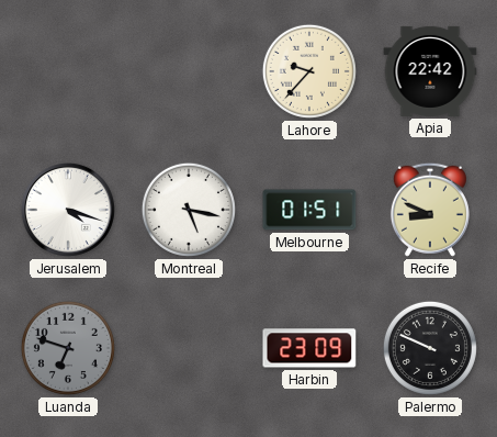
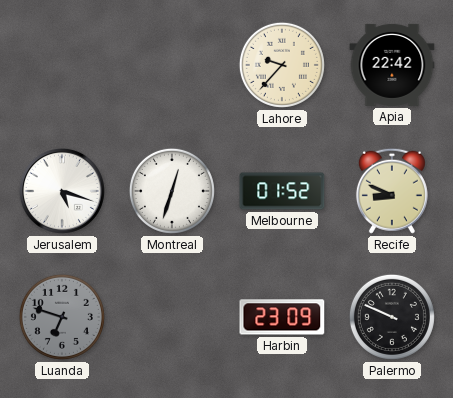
Jerusalem: 4:18 -> 5:18 (62, 191)
Montreal: 5:17 -> 12:33 (172, 191)
Melbourne: 01:51 -> 01:52 (282, 191)
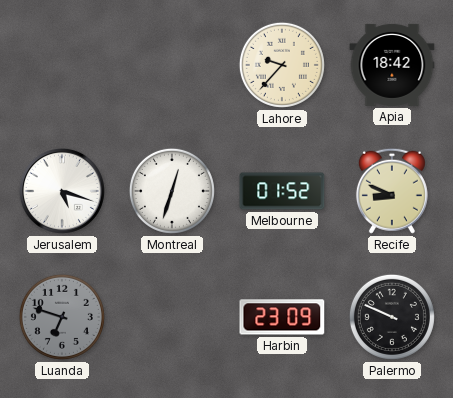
Apia: 22:42 -> 18:42 (392, 65)
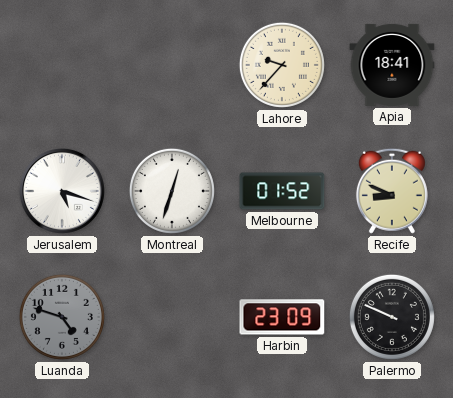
Apia: 18:42 -> 18:41 (392, 65)
Luanda: 6:48 -> 4:48 (62, 317)
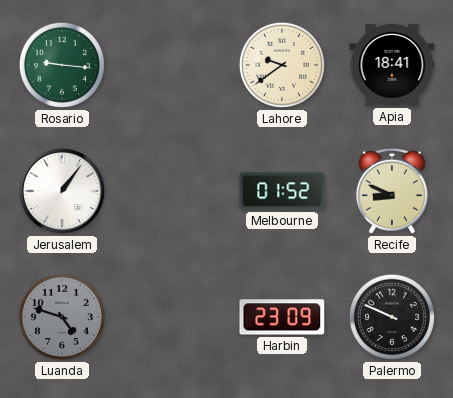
Rosario: none -> 9:16 (62, 65)
Lahore: 9:37 -> 9:39 (282, 65)
Jerusalem: 5:18 -> 1:06 (62, 191)
Montreal: 12:33 -> none (172, 191)
